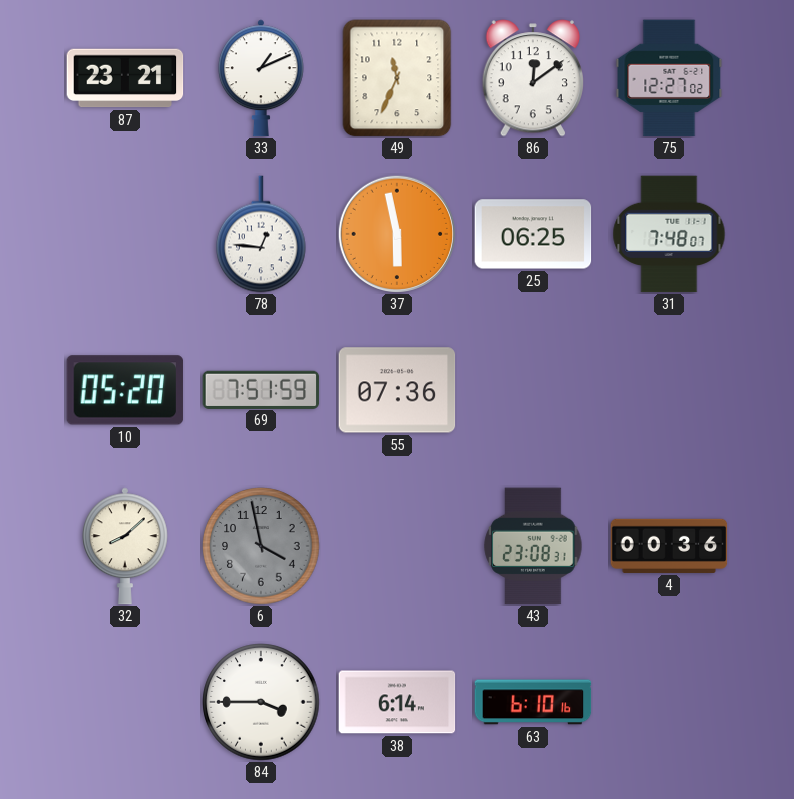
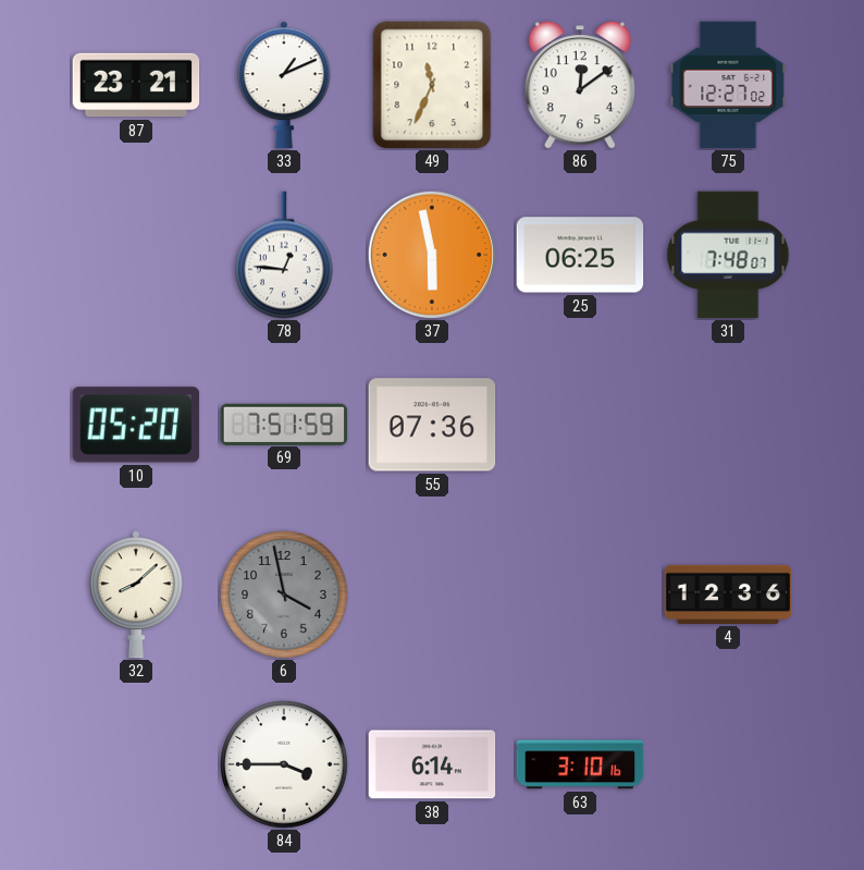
43: 23:08 -> none (533, 546)
4: 00:36 -> 12:36 (728, 595)
63: 6:10 -> 3:10 (580, 764)
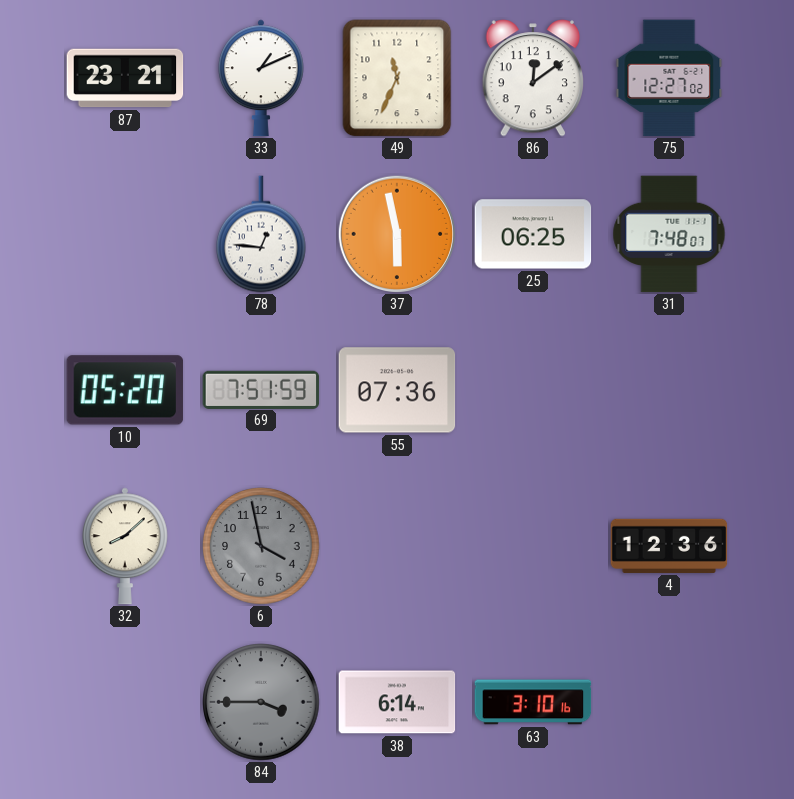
84 dial: white -> grey (261, 702)
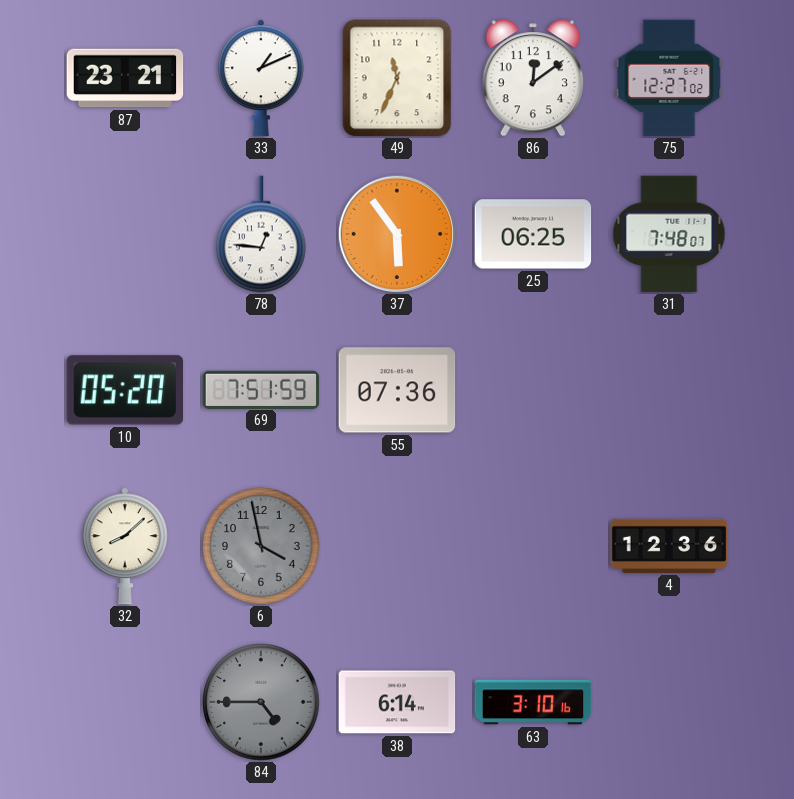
37: 5:58 -> 5:54 (396, 233)
84: 3:45 -> 4:45 (261, 702)
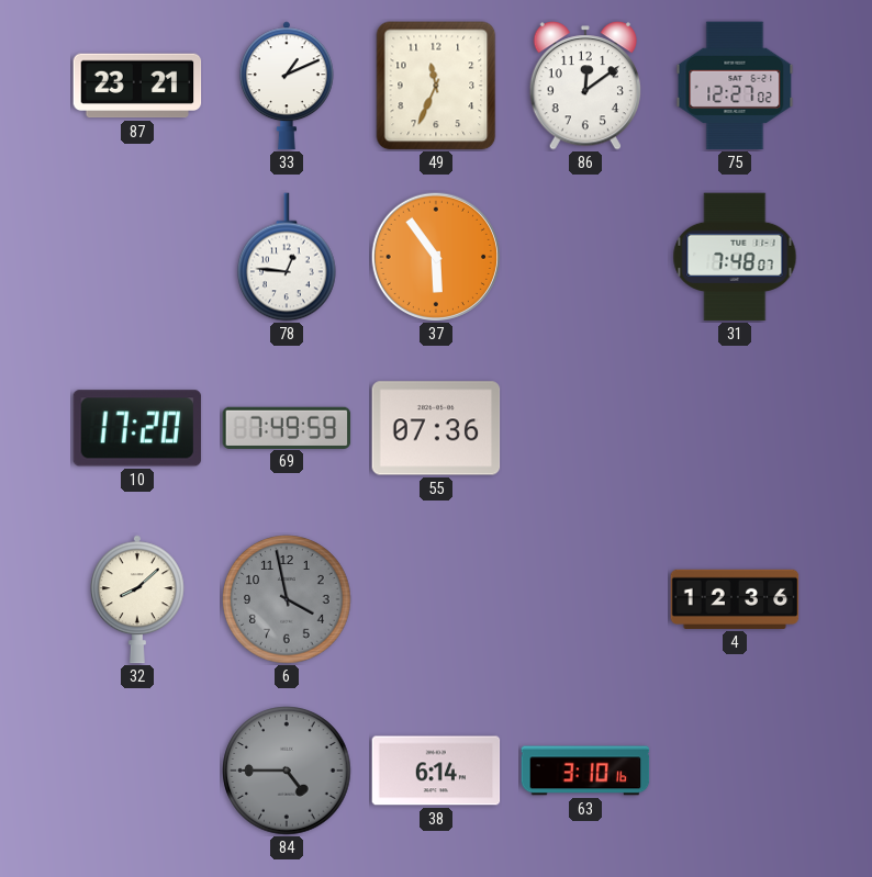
25: 06:25 -> none (533, 234)
10: 05:20 -> 17:20 (137, 428)
69: 7:51 -> 7:49 (287, 427)
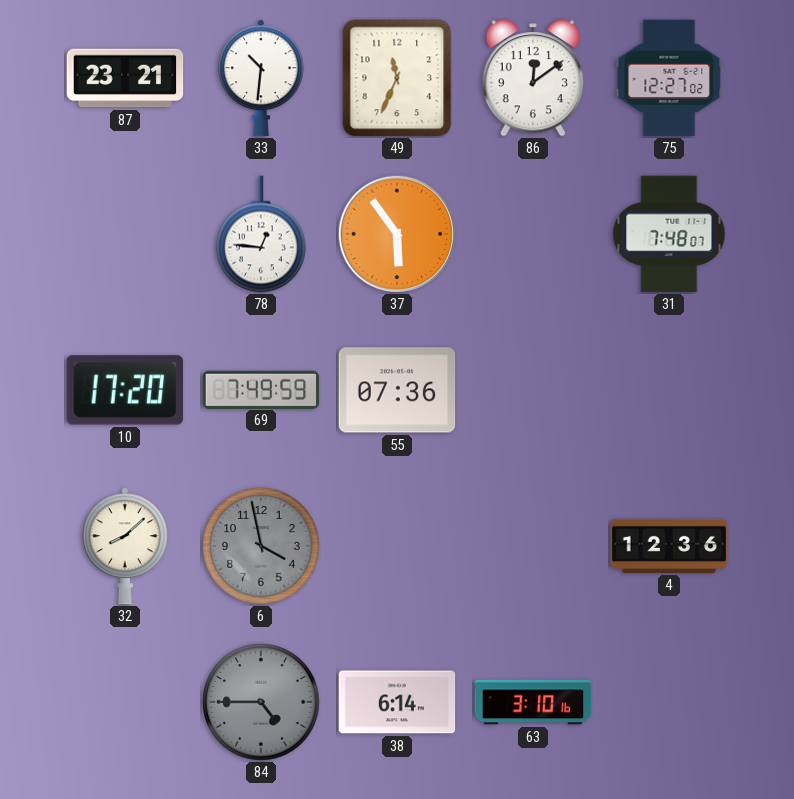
33: 1:11 -> 10:31 (261, 78)
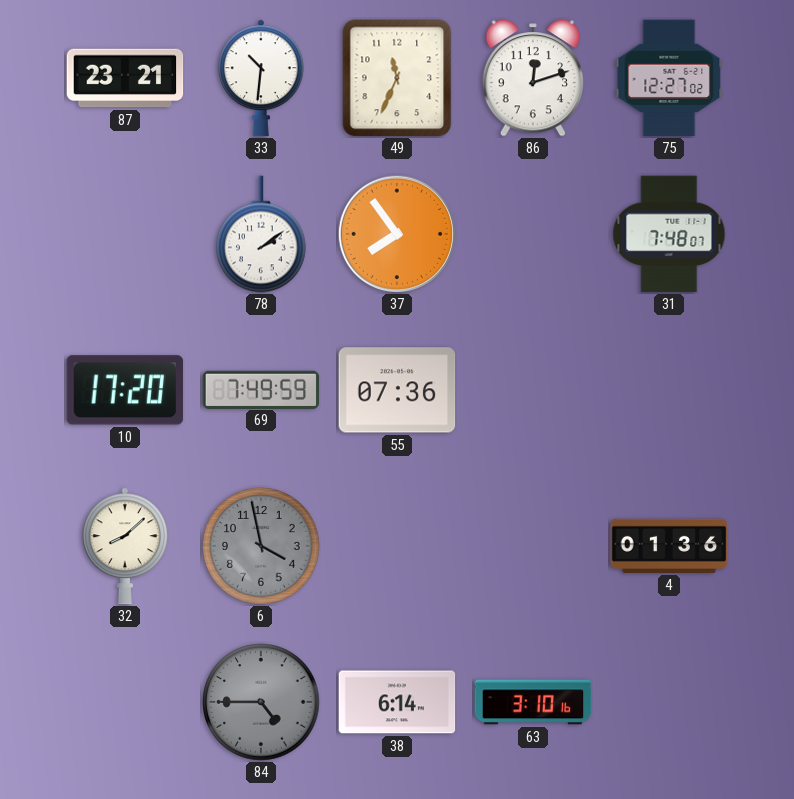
86: 12:09 -> 12:12 (532, 78)
78: 12:46 -> 2:09 (262, 234)
37: 5:54 -> 7:54 (396, 233)
4: 12:36 -> 01:36 (669, 546)
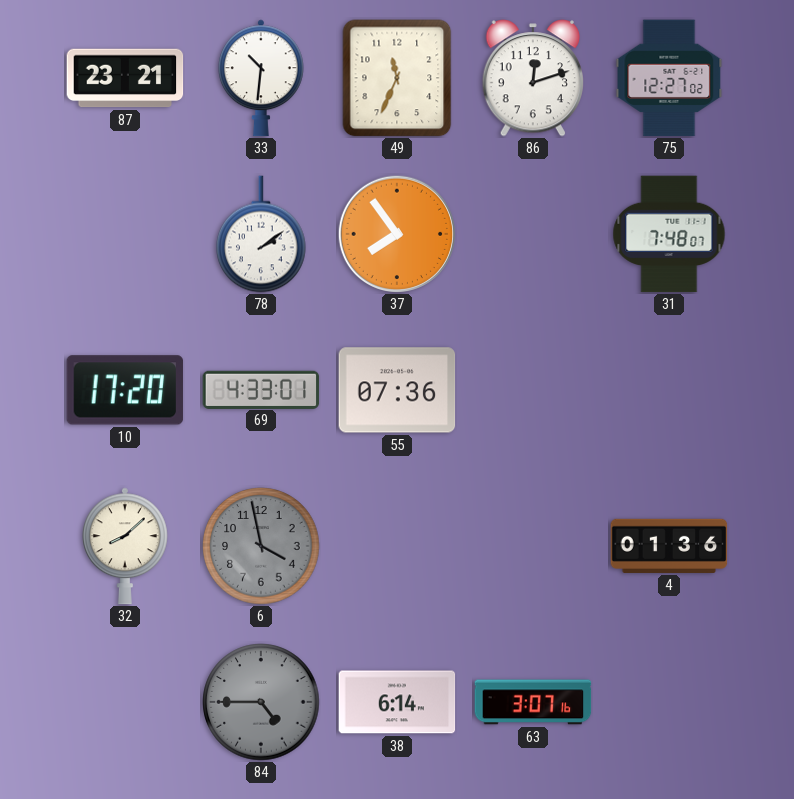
69: 7:49 -> 4:33 (261, 389)
63: 3:10 -> 3:07 (533, 702)
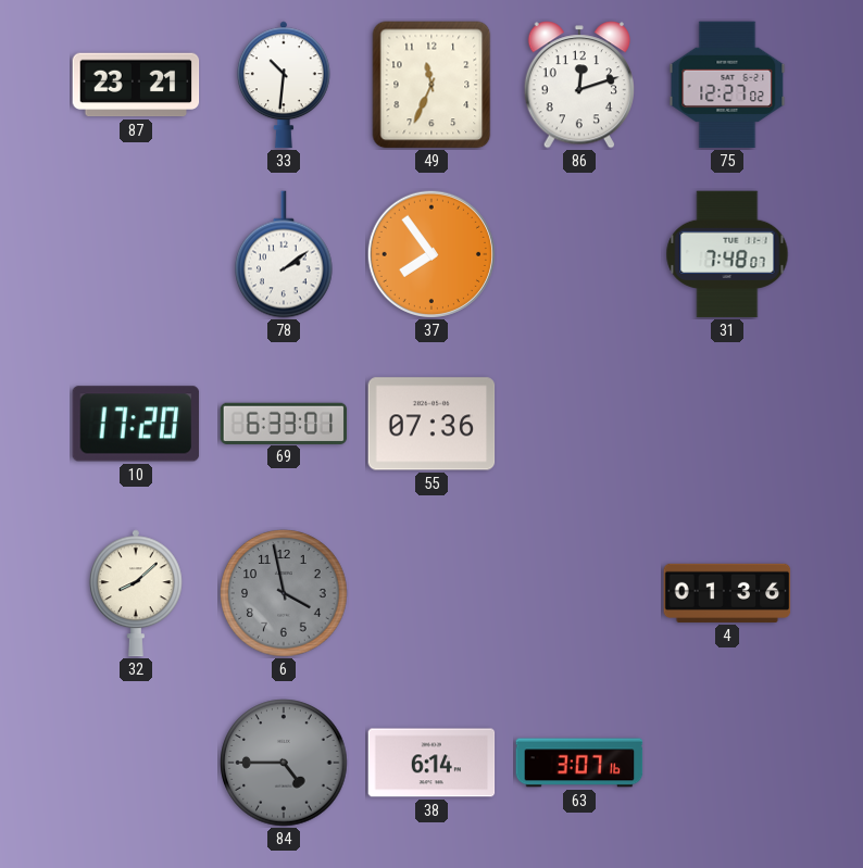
69: 4:33 -> 6:33 (284, 423)
